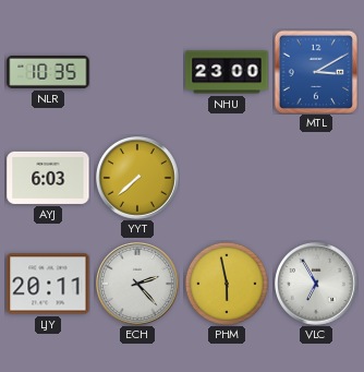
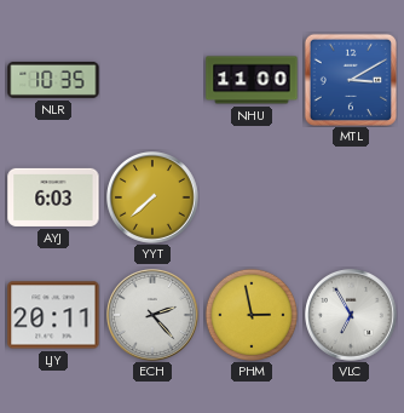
NHU: 23:00 -> 11:00 (252, 80)
PHM: 5:58 -> 2:58 (250, 314)
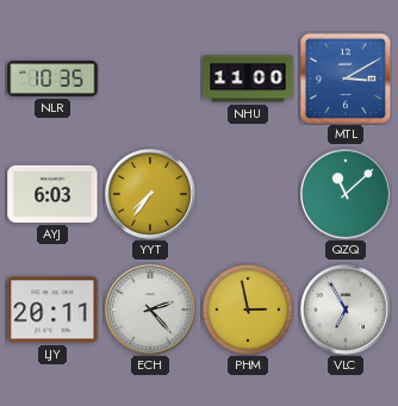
YYT: 7:38 -> 7:36 (151, 195)
QZQ: none -> 11:08 (347, 195)
